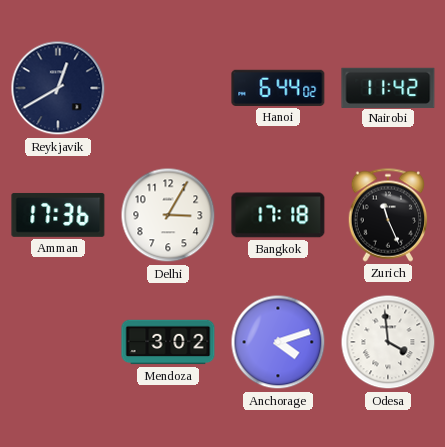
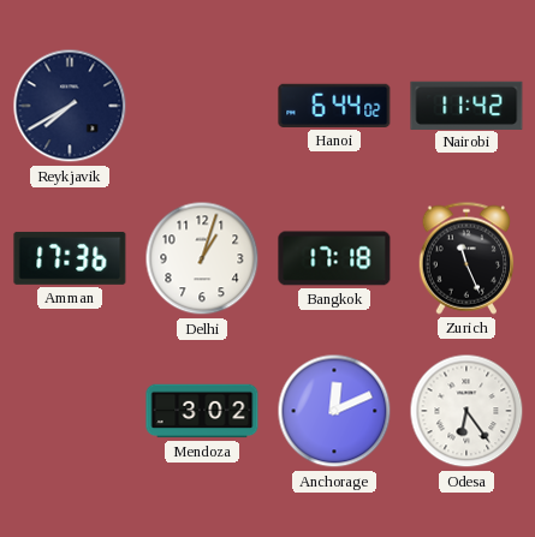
Reykjavik: 12:40 -> 7:40 (70, 106)
Delhi: 3:05 -> 1:03 (202, 258)
Anchorage: 4:12 -> 12:11 (334, 411)
Odesa: 3:59 -> 6:24 (466, 411)
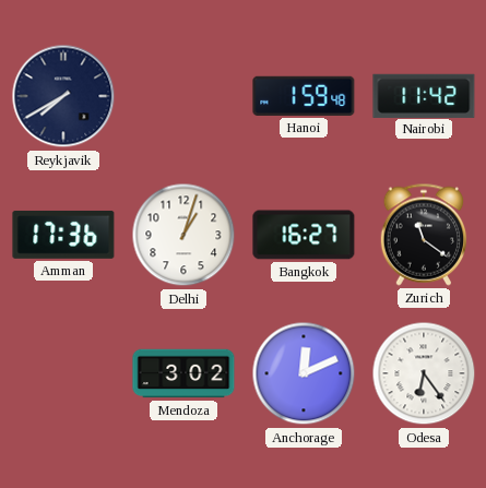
Hanoi: 6:44 -> 1:59 (304, 96)
Bangkok: 17:18 -> 16:27 (304, 235)
Zurich: 11:26 -> 11:21 (424, 235)
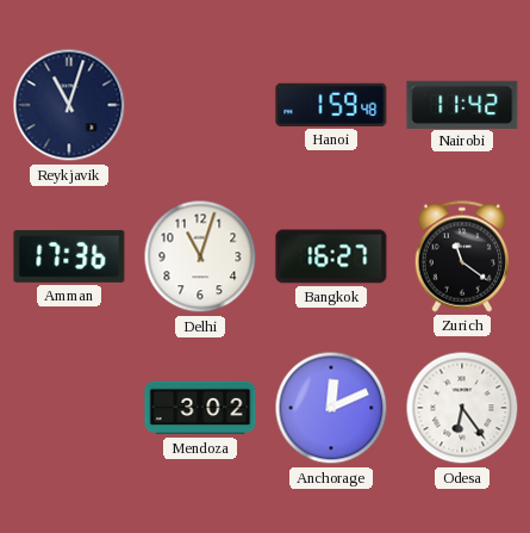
Reykjavik: 7:40 -> 11:03 (69, 105)
Delhi: 1:03 -> 11:03 (200, 256)
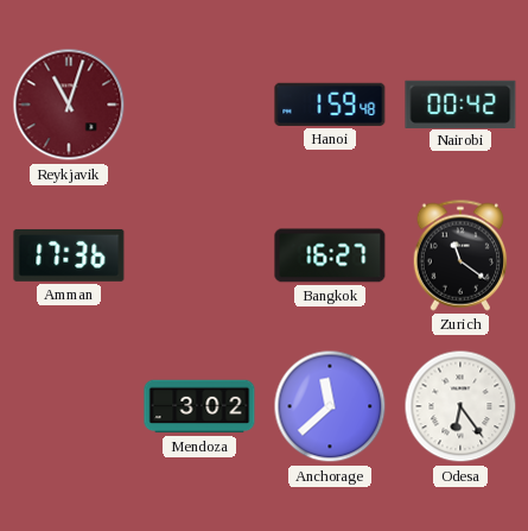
Reykjavik dial: navy -> burgundy (69, 105)
Nairobi: 11:42 -> 00:42 (460, 103)
Delhi: 11:03 -> none (200, 256)
Anchorage: 12:11 -> 11:38 (330, 406)
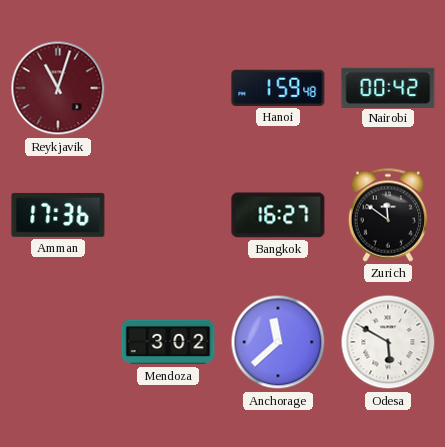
Zurich: 11:21 -> 11:51 (388, 215)
Odesa: 6:24 -> 5:50 (388, 342)
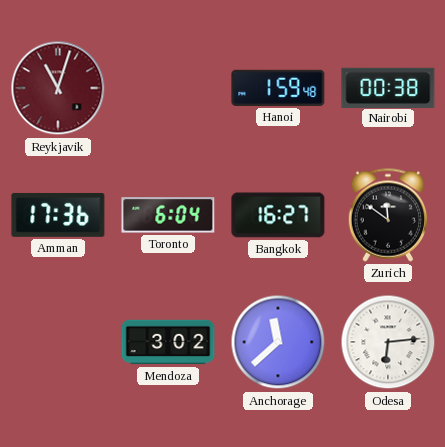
Nairobi: 00:42 -> 00:38 (388, 87)
Toronto: none -> 6:04 (168, 215)
Odesa: 5:50 -> 6:14 (388, 342)
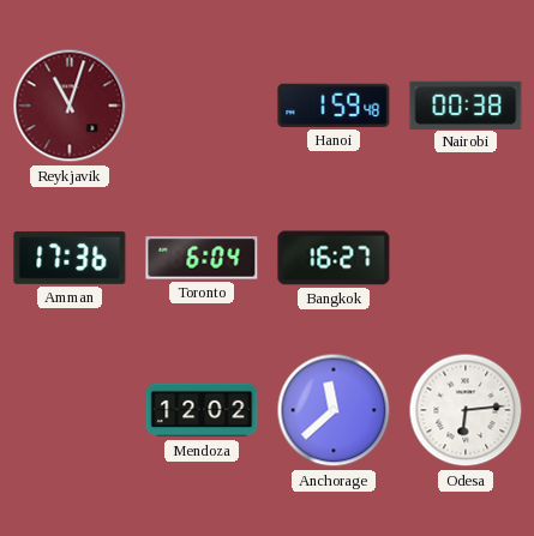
Zurich: 11:51 -> none (388, 215)
Mendoza: 3:02 -> 12:02 (202, 410)
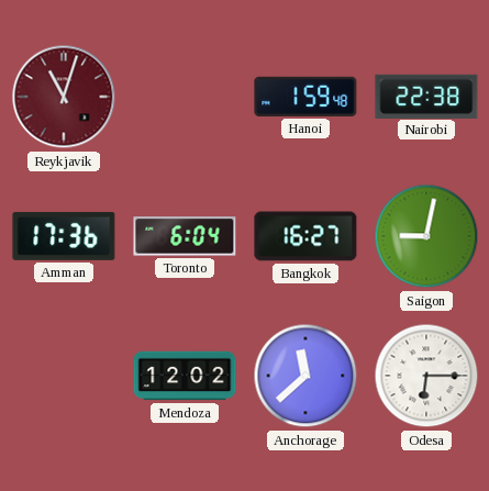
Nairobi: 00:38 -> 22:38 (426, 96)
Saigon: none -> 9:02 (426, 236)
Odesa: 6:14 -> 6:15 (426, 376)
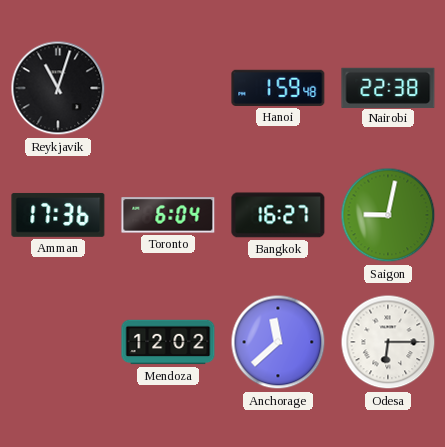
Reykjavik dial: burgundy -> black (58, 88)
